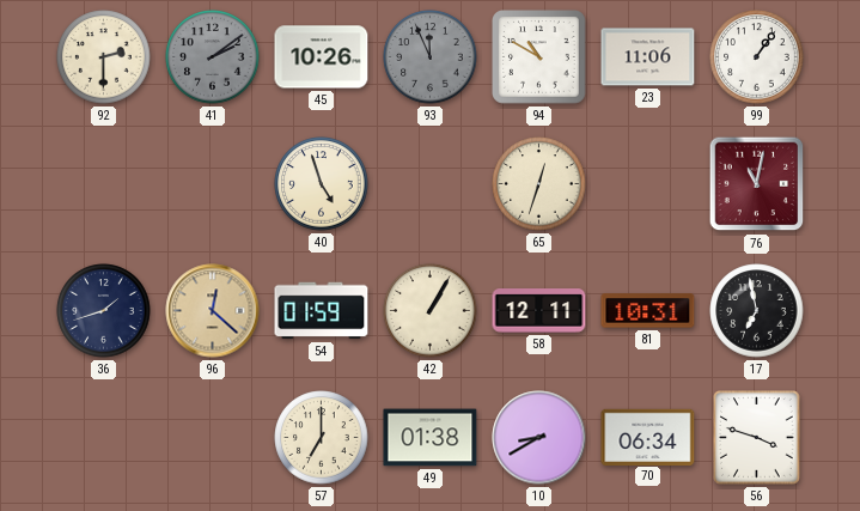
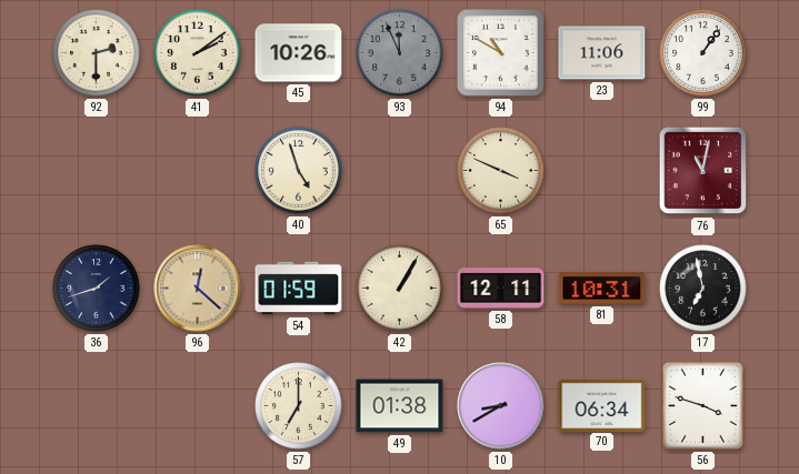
41 dial: grey -> cream (198, 53)
65: 12:33 -> 3:49 (501, 171)
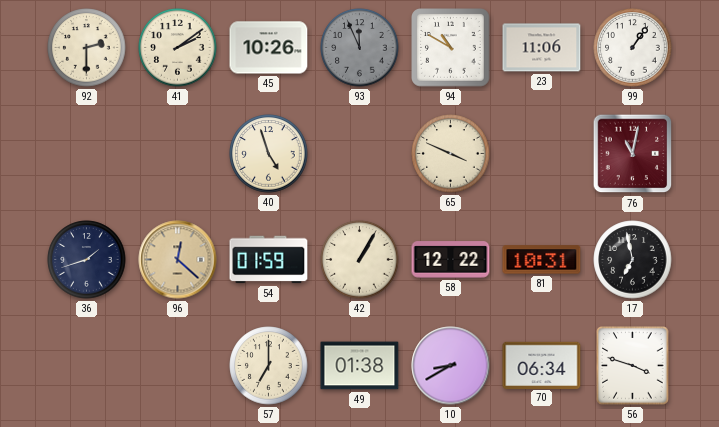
58: 12:11 -> 12:22 (451, 260)
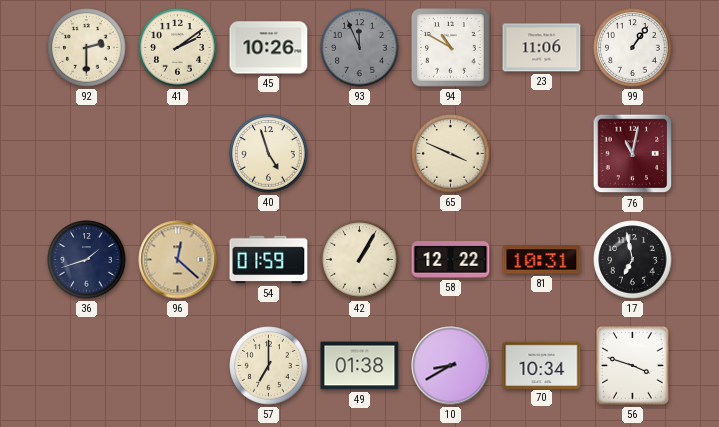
70: 06:34 -> 10:34 (542, 365)
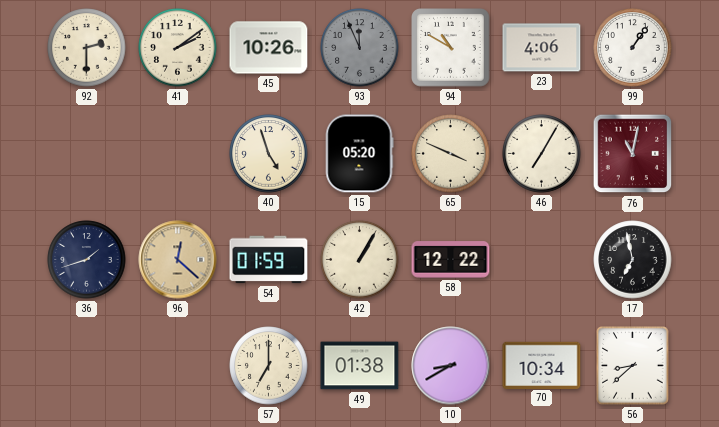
23: 11:06 -> 4:06 (542, 48)
15: none -> 05:20 (359, 154)
46: none -> 7:05 (542, 154)
81: 10:31 -> none (542, 260)
56: 3:48 -> 8:38 (633, 366)
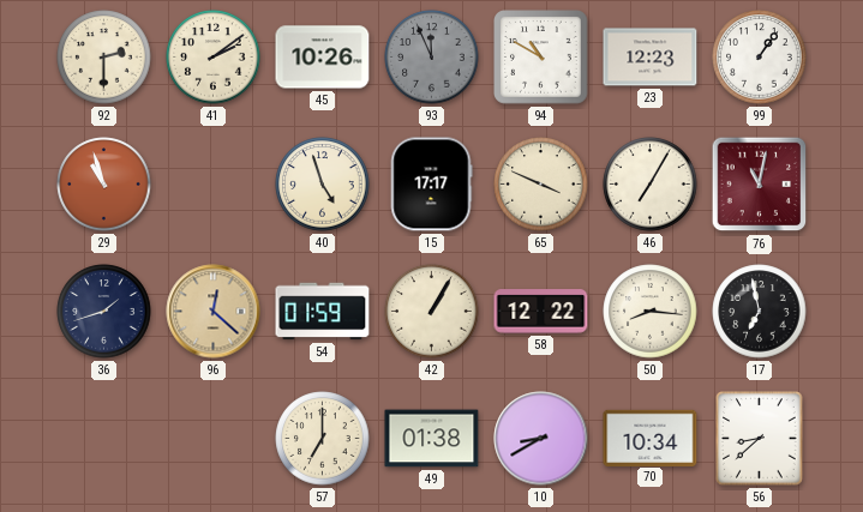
23: 4:06 -> 12:23 (651, 58)
29: none -> 10:57 (104, 185)
15: 05:20 -> 17:17 (431, 185)
50: none -> 8:16 (651, 312)
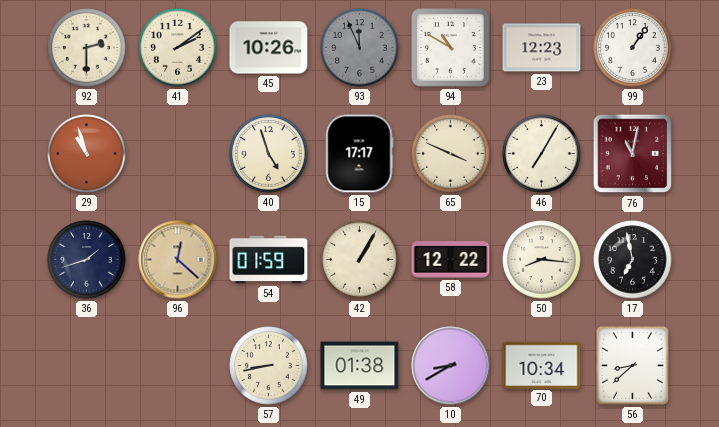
57: 7:00 -> 8:43 (269, 366)
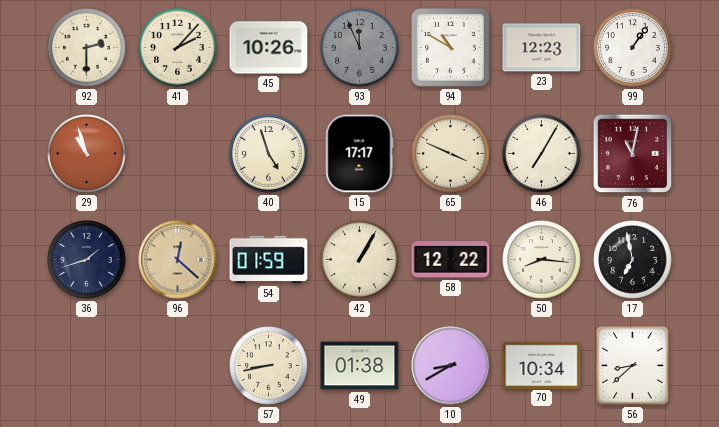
41: 2:09 -> 2:07 (178, 48)
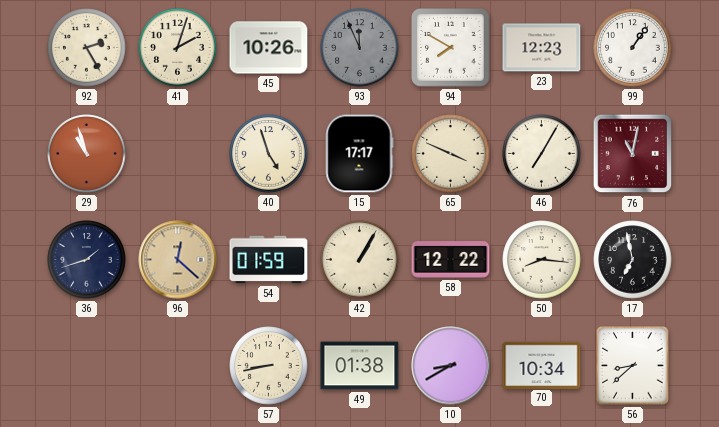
92: 2:30 -> 2:25 (87, 48)
41: 2:07 -> 2:03 (178, 48)
94: 10:50 -> 7:50 (451, 48)
